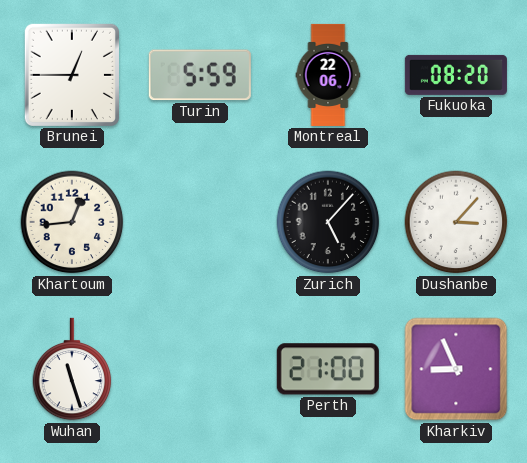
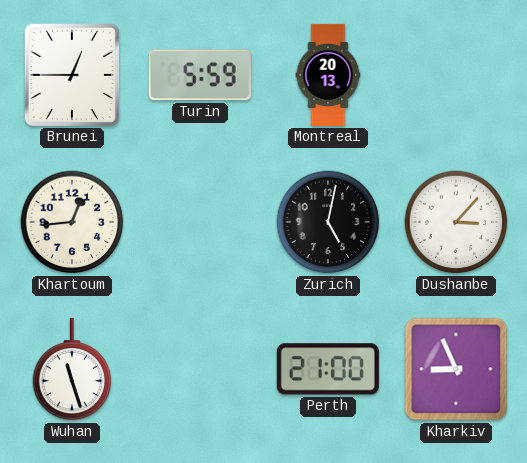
Montreal: 22:06 -> 20:13 (328, 75)
Fukuoka: 08:20 -> none (456, 75)
Zurich: 5:07 -> 5:02 (328, 222)
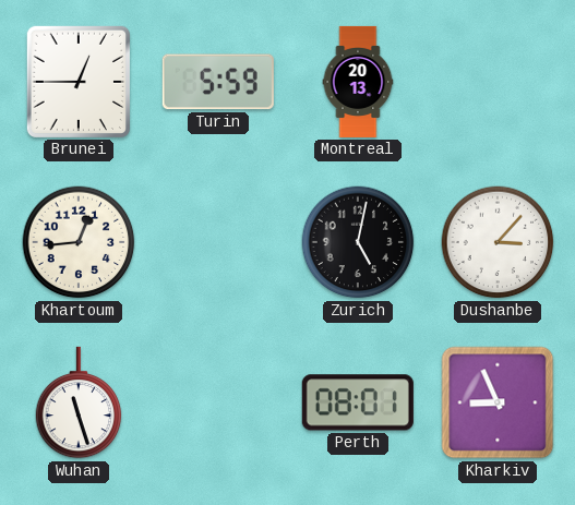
Perth: 21:00 -> 08:01 (358, 402)
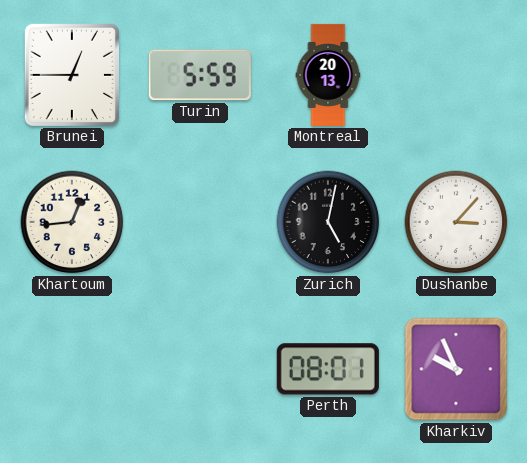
Wuhan: 11:27 -> none (79, 402)
Kharkiv: 8:56 -> 9:56 (456, 369)
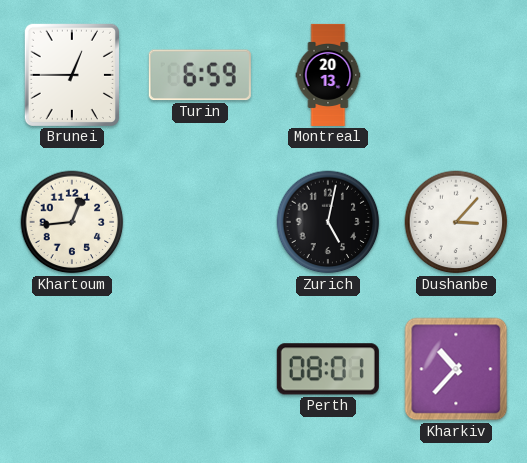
Turin: 5:59 -> 6:59 (200, 75)
Kharkiv: 9:56 -> 10:37 (456, 369)
